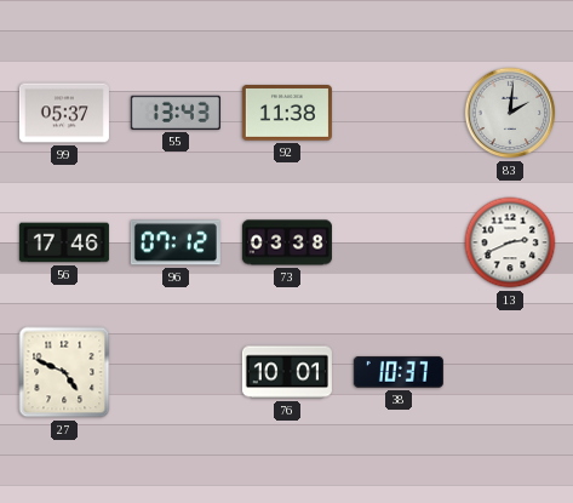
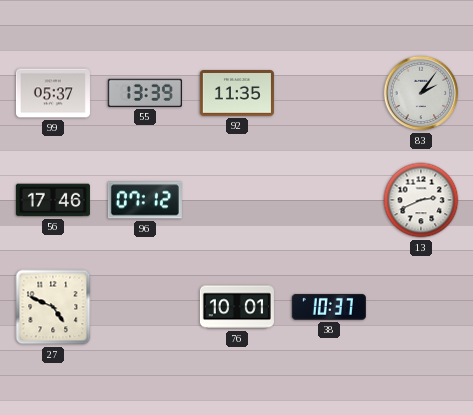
55: 13:43 -> 13:39 (145, 93)
92: 11:38 -> 11:35 (237, 94)
83: 2:01 -> 2:06 (421, 93)
73: 03:38 -> none (287, 242)
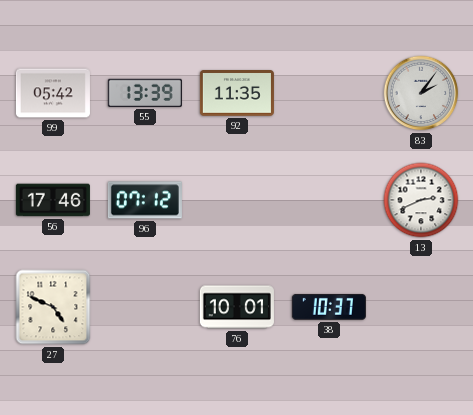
99: 05:37 -> 05:42 (53, 93)
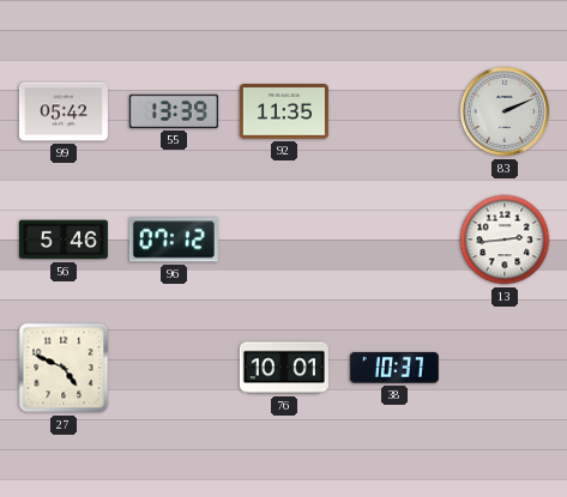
83: 2:06 -> 2:11 (505, 111)
56: 17:46 -> 5:46 (64, 240)
13: 2:41 -> 2:44 (505, 240)
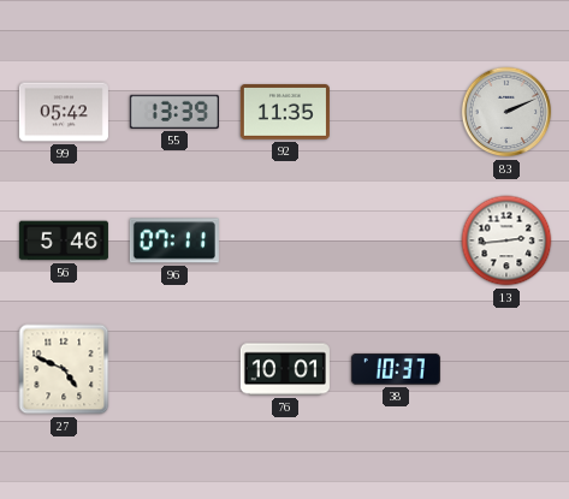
96: 07:12 -> 07:11 (174, 240)
